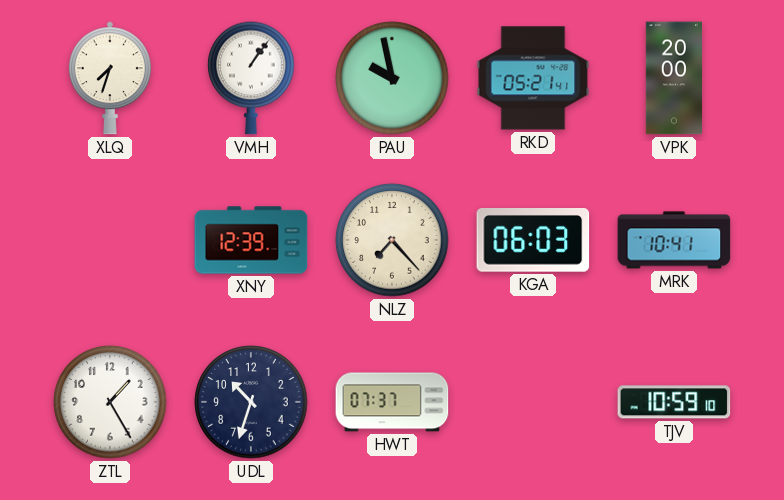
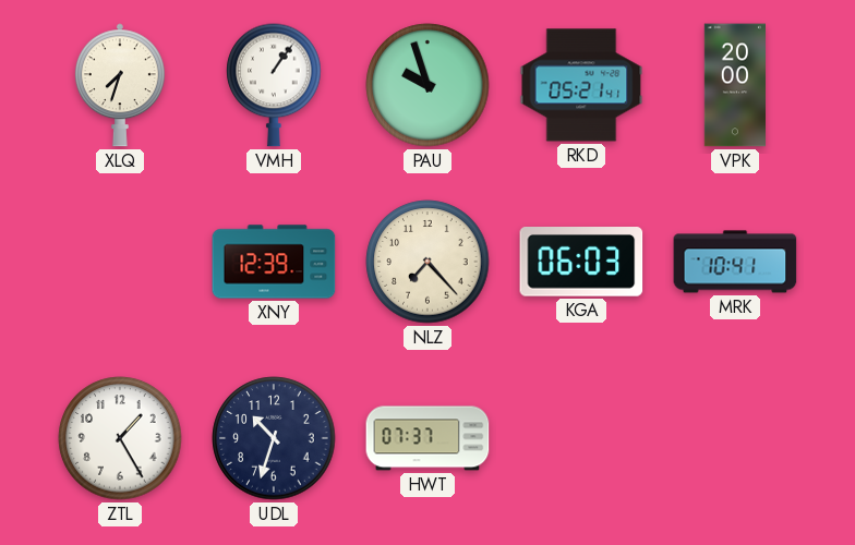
PAU: 9:58 -> 9:57 (427, 85)
TJV: 10:59 -> none (674, 402)
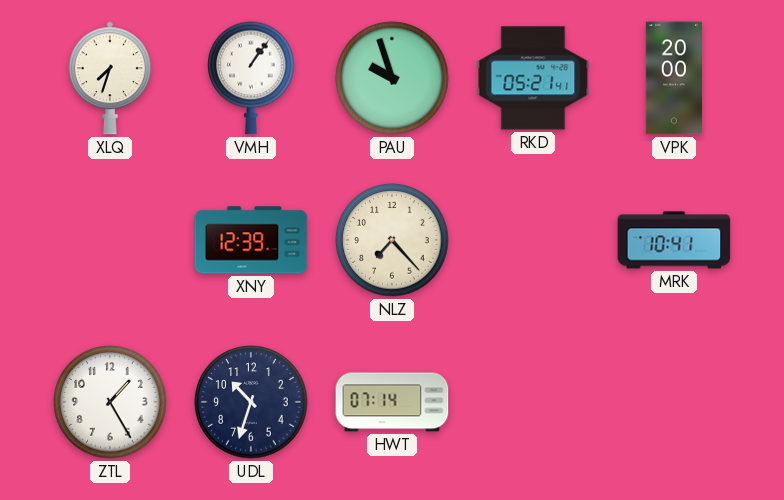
KGA: 06:03 -> none (581, 263)
HWT: 07:37 -> 07:14 (392, 402)
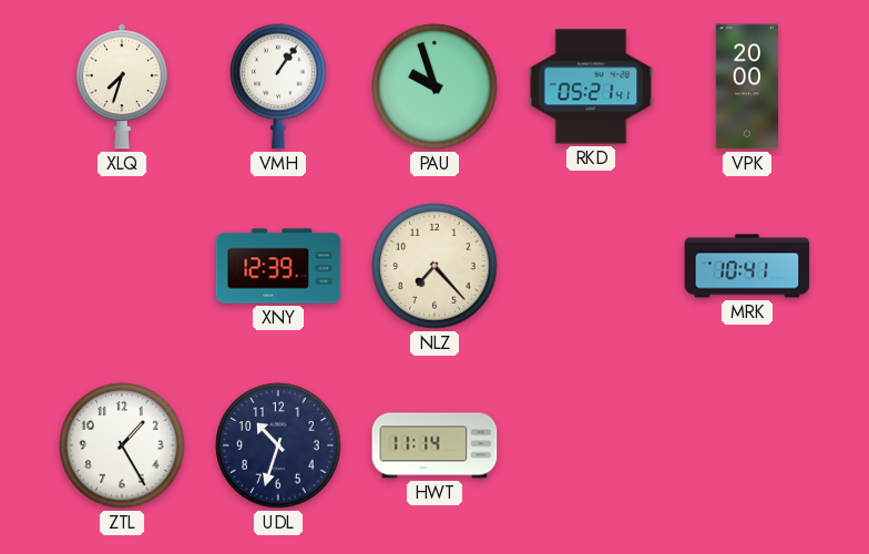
HWT: 07:14 -> 11:14 (434, 445)
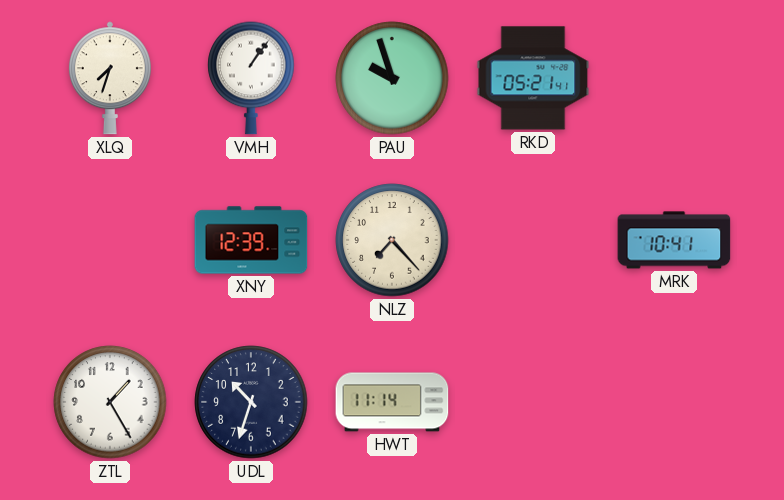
VPK: 20:00 -> none (746, 86)
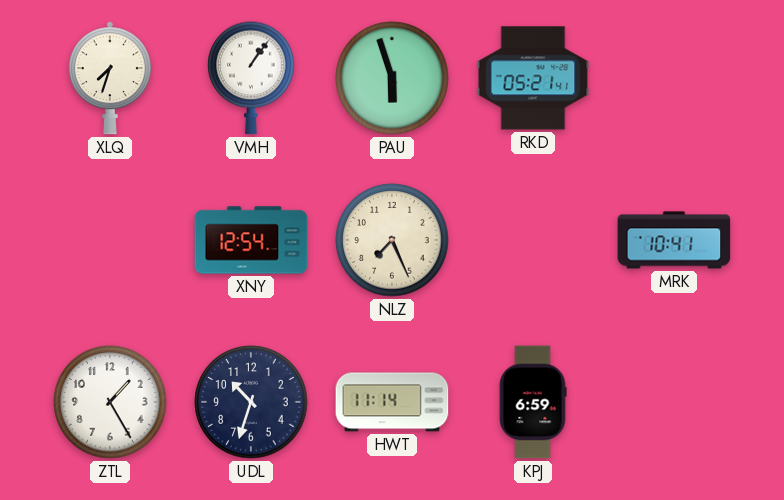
PAU: 9:57 -> 5:57 (392, 78)
XNY: 12:39 -> 12:54 (251, 240)
NLZ: 7:23 -> 7:26 (392, 240)
KPJ: none -> 6:59 (533, 402)
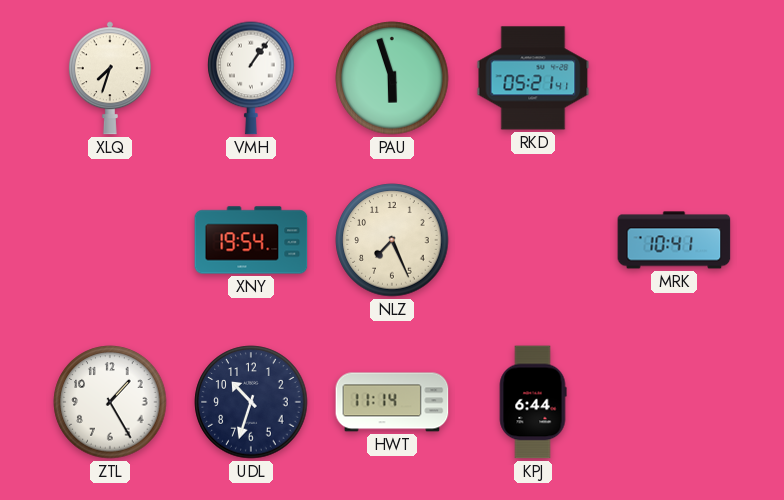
XNY: 12:54 -> 19:54 (251, 240)
KPJ: 6:59 -> 6:44 (533, 402)
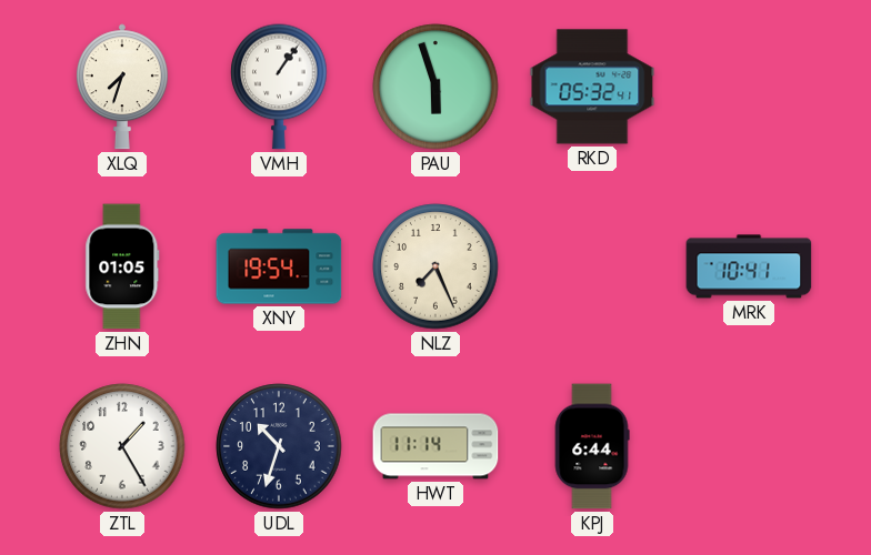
RKD: 05:21 -> 05:32 (592, 87)
ZHN: none -> 01:05 (122, 266)
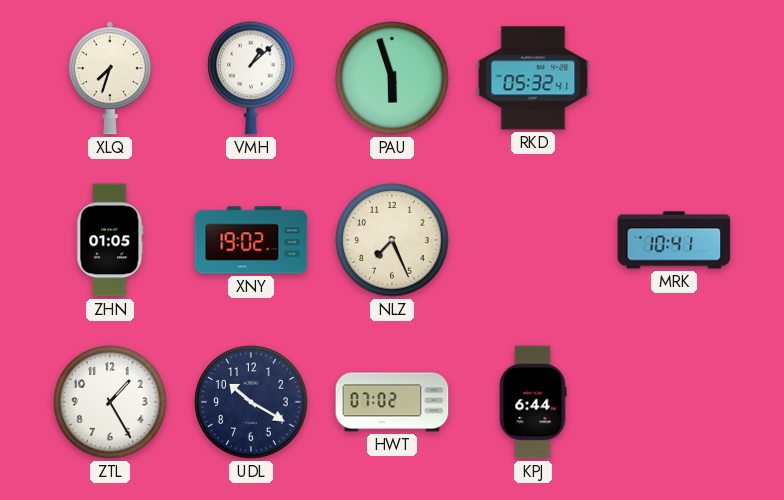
VMH: 1:06 -> 1:08 (251, 78)
XNY: 19:54 -> 19:02 (251, 240)
UDL: 10:33 -> 10:20 (251, 402)
HWT: 11:14 -> 07:02 (392, 402)
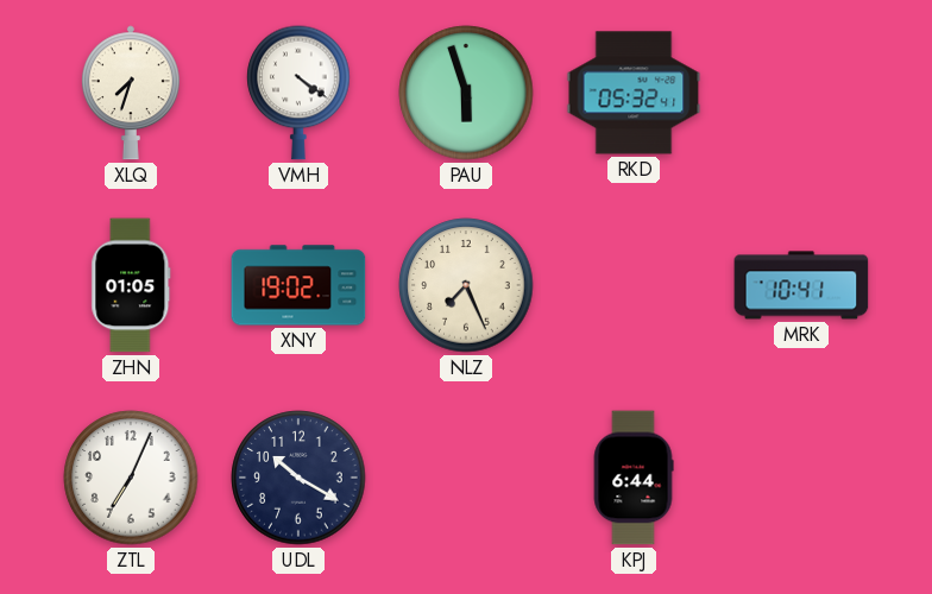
VMH: 1:08 -> 4:21 (298, 93)
ZTL: 1:25 -> 7:04 (131, 478)
HWT: 07:02 -> none (392, 402)
